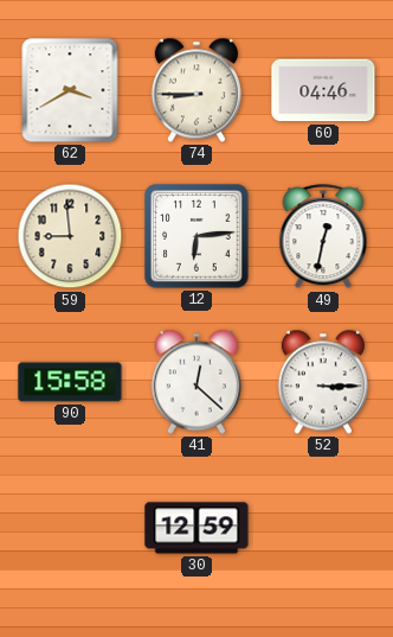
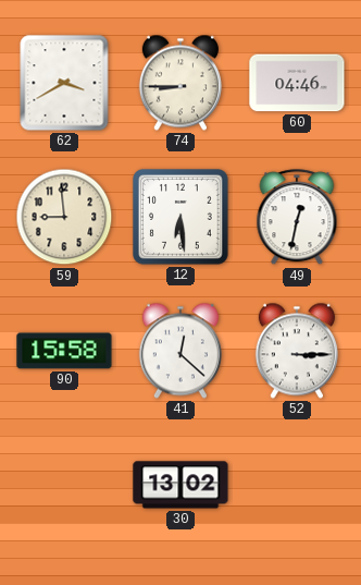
12: 6:14 -> 6:29 (180, 217)
30: 12:59 -> 13:02 (180, 485)
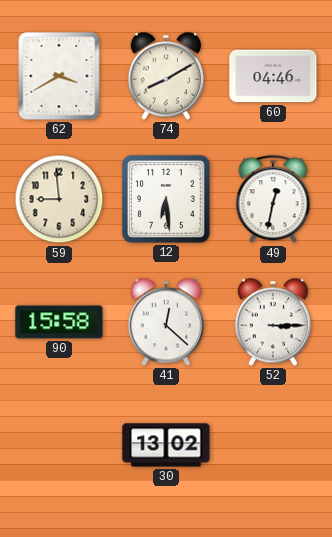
74: 8:45 -> 8:10 (166, 76)
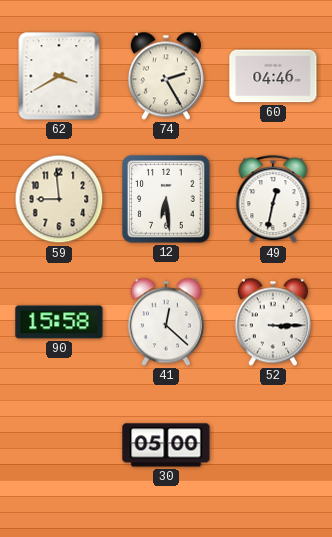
74: 8:10 -> 2:25 (166, 76)
30: 13:02 -> 05:00 (166, 445)
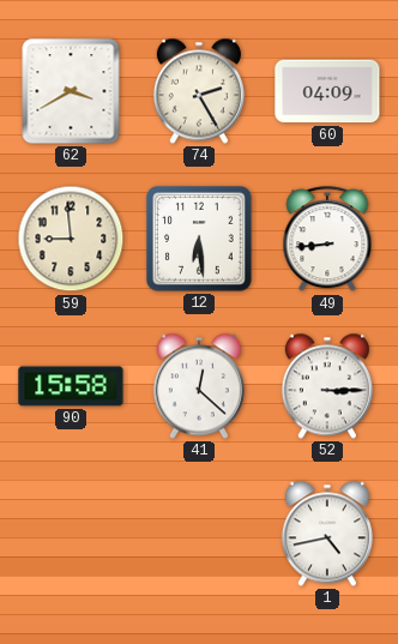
60: 04:46 -> 04:09 (327, 91)
49: 12:32 -> 8:44 (327, 240)
30: 05:00 -> none (166, 445)
1: none -> 4:43 (327, 534)
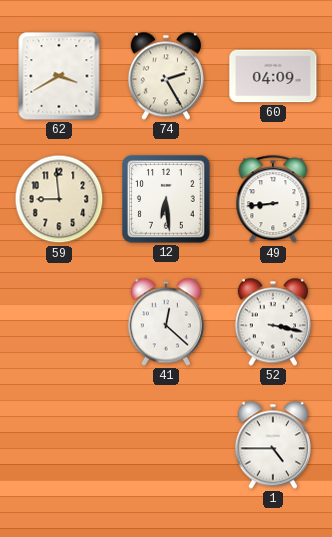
90: 15:58 -> none (71, 386)
52: 3:15 -> 3:17 (273, 322)
1: 4:43 -> 4:45 (273, 445)
